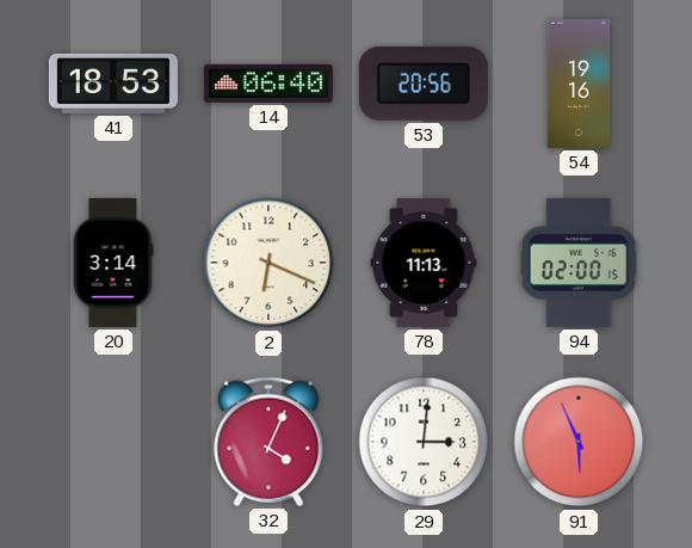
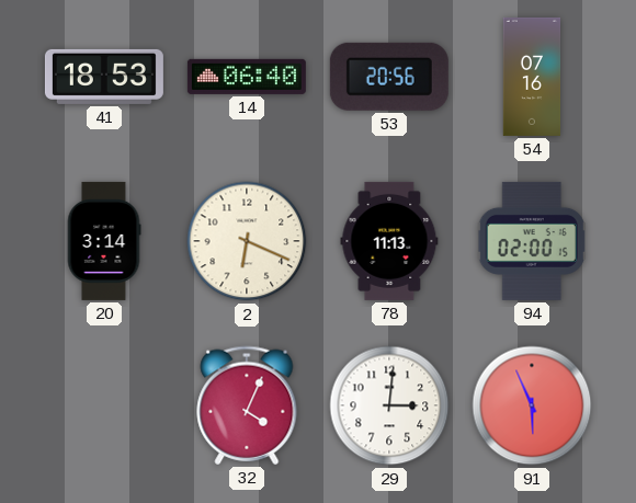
54: 19:16 -> 07:16 (532, 77)
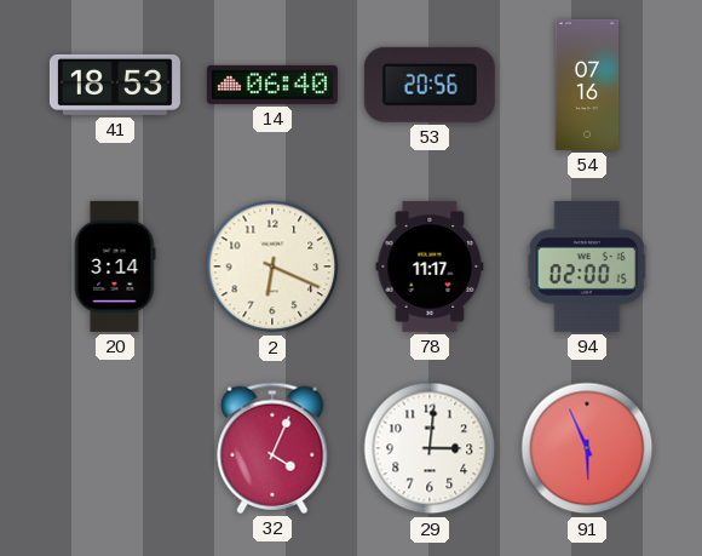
78: 11:13 -> 11:17 (430, 266)
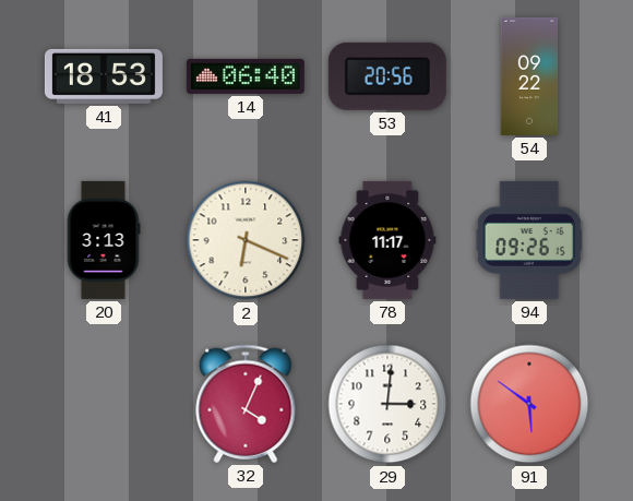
54: 07:16 -> 09:22 (529, 76)
20: 3:14 -> 3:13 (104, 240)
94: 02:00 -> 09:26 (529, 240)
91: 5:56 -> 5:51 (529, 404)
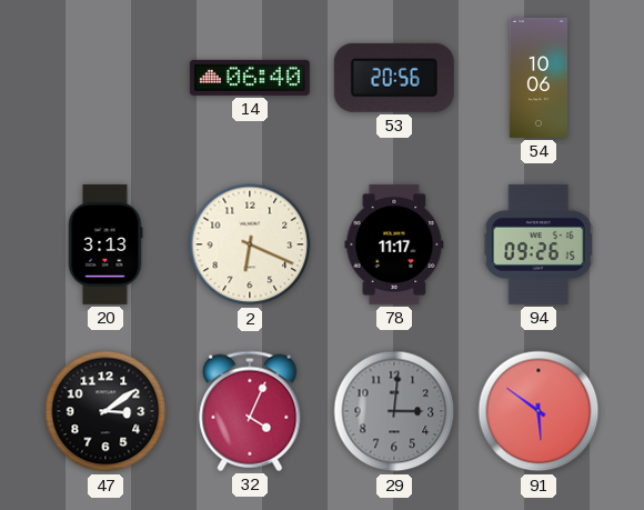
41: 18:53 -> none (104, 76)
54: 09:22 -> 10:06 (539, 78)
47: none -> 3:09 (105, 411)
29 dial: white -> grey (394, 411)
